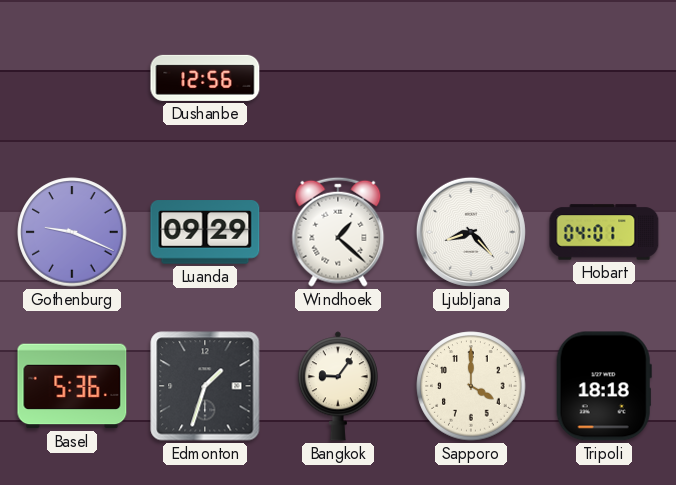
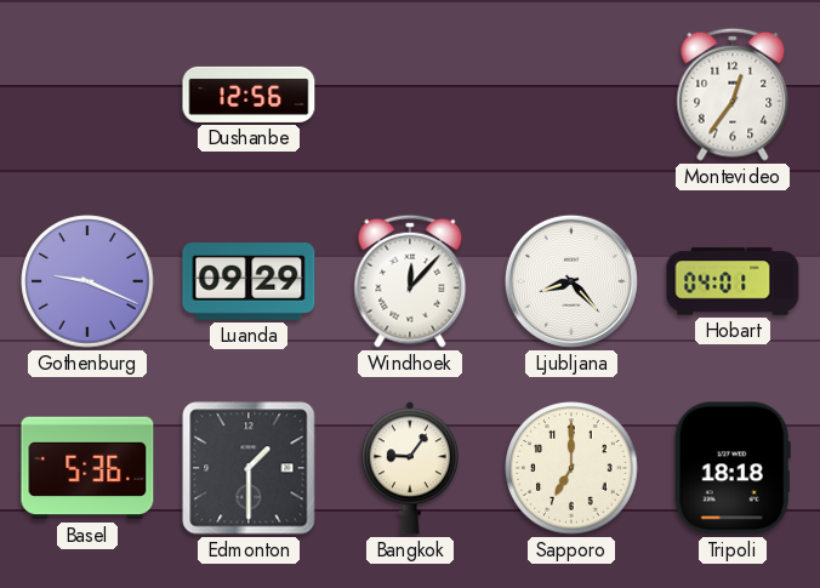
Montevideo: none -> 12:36 (733, 95)
Windhoek: 1:22 -> 12:07 (410, 281)
Edmonton: 1:33 -> 1:30 (249, 468)
Sapporo: 4:00 -> 7:00 (571, 468)
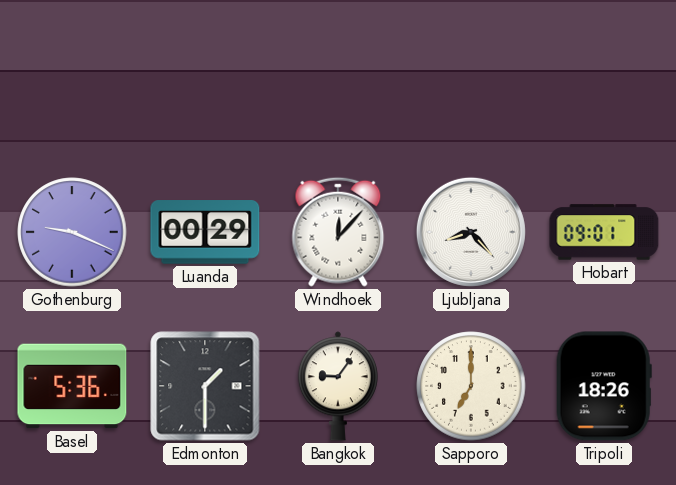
Dushanbe: 12:56 -> none (249, 95)
Montevideo: 12:36 -> none (733, 95)
Luanda: 09:29 -> 00:29 (205, 232)
Hobart: 04:01 -> 09:01 (604, 232)
Tripoli: 18:18 -> 18:26 (604, 386)
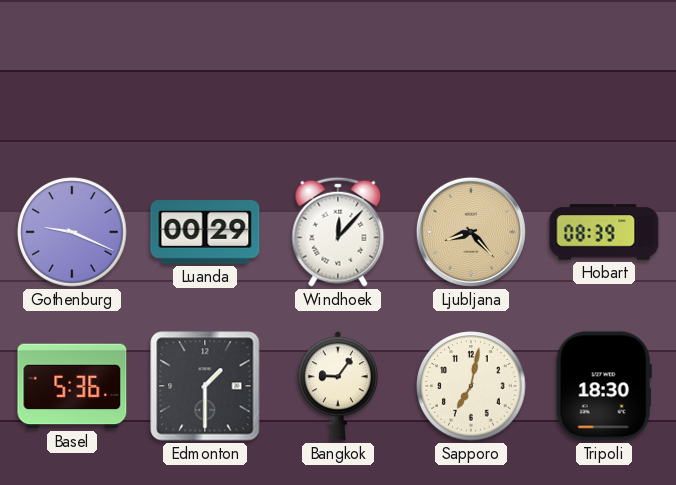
Ljubljana dial: white -> champagne (471, 232)
Hobart: 09:01 -> 08:39 (604, 232)
Sapporo: 7:00 -> 7:02 (471, 386)
Tripoli: 18:26 -> 18:30 (604, 386)
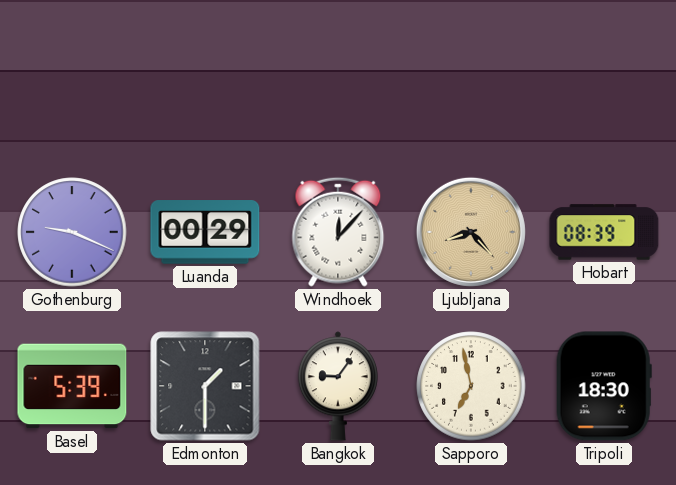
Basel: 5:36 -> 5:39 (72, 386)
Sapporo: 7:02 -> 6:58 (471, 386)
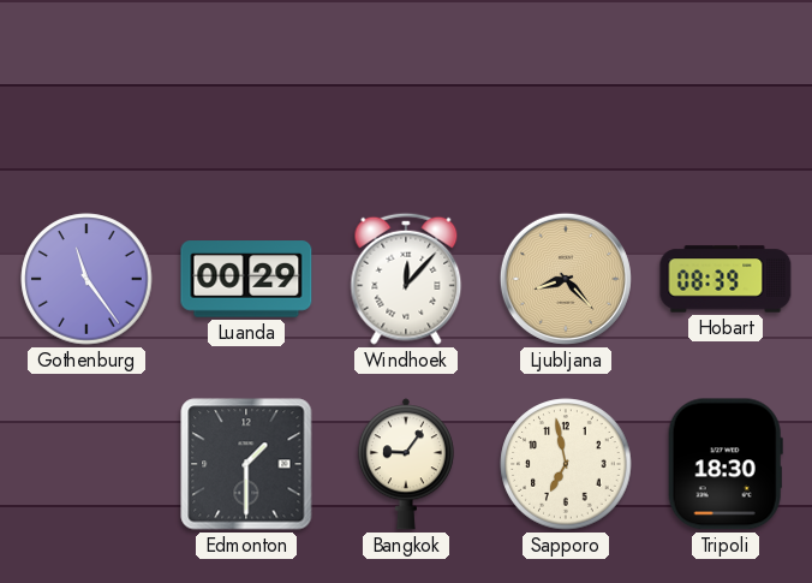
Gothenburg: 9:19 -> 11:24 (86, 279)
Basel: 5:39 -> none (72, 386)
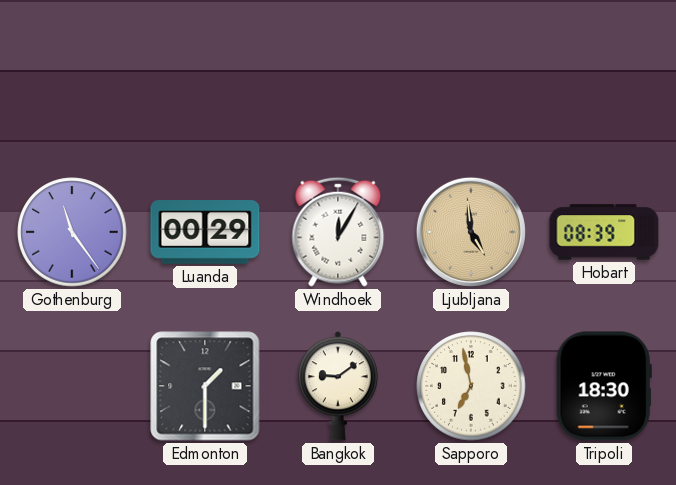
Windhoek: 12:07 -> 12:05 (338, 232)
Ljubljana: 8:23 -> 4:59 (471, 232)
Bangkok: 9:06 -> 9:09 (338, 386)
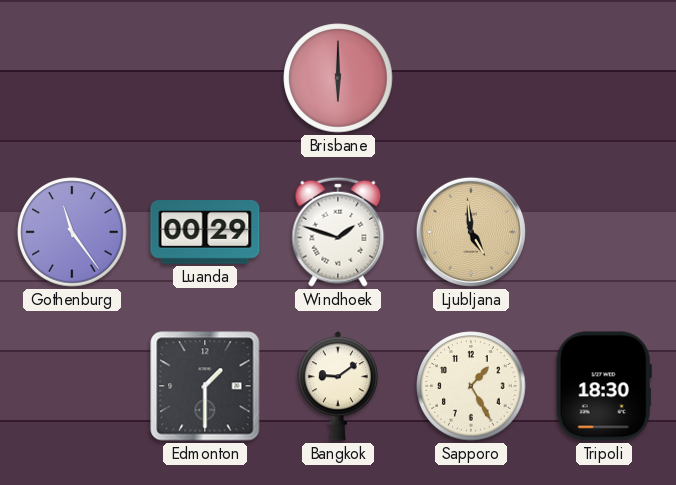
Brisbane: none -> 6:00 (338, 78)
Windhoek: 12:05 -> 1:48 (338, 232)
Hobart: 08:39 -> none (604, 232)
Sapporo: 6:58 -> 1:25 (471, 386)
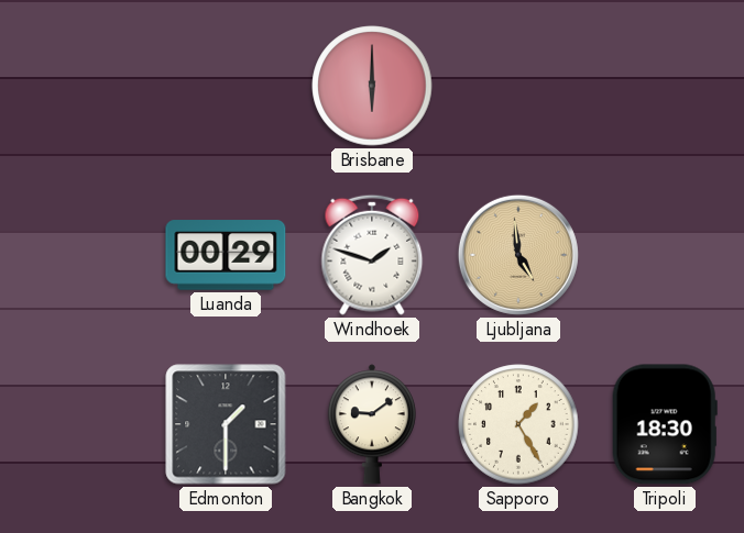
Gothenburg: 11:24 -> none (72, 232)
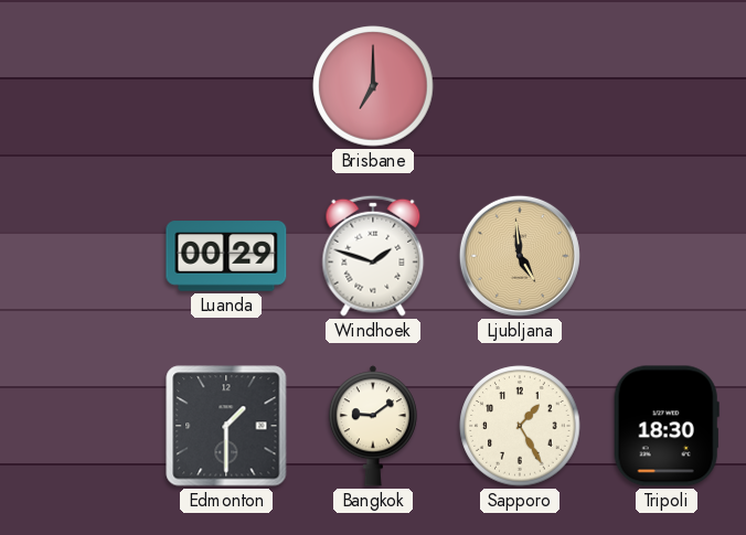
Brisbane: 6:00 -> 7:00 (373, 86)
